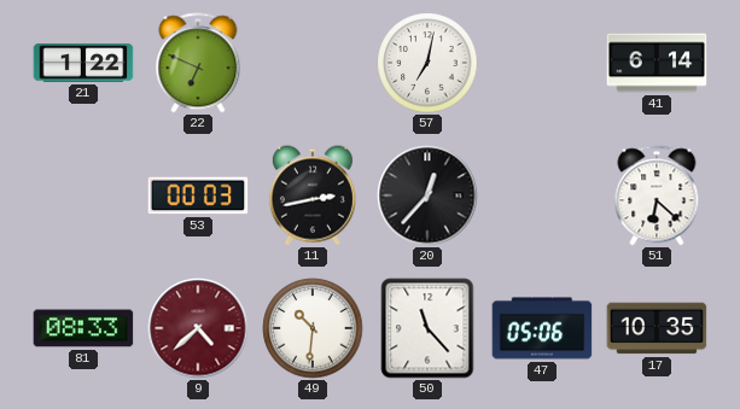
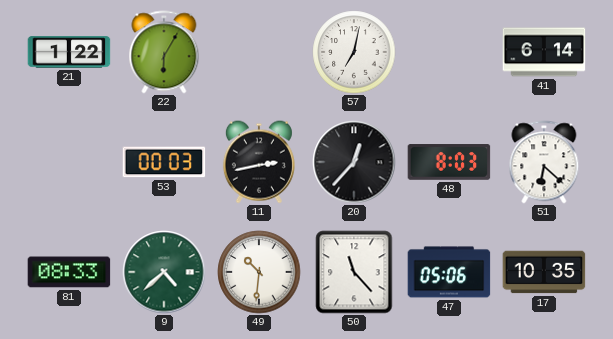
22: 6:49 -> 6:05 (164, 52)
48: none -> 8:03 (449, 162)
9 dial: burgundy -> green (164, 272)
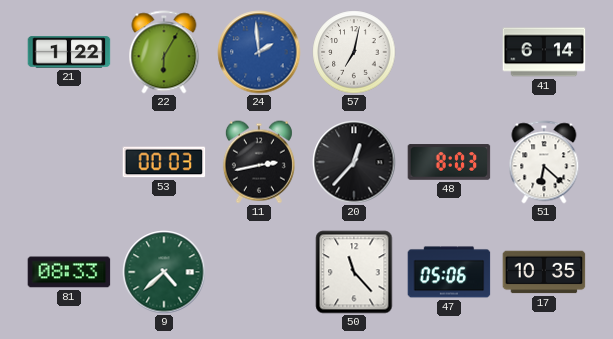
24: none -> 1:59 (259, 52)
49: 10:31 -> none (259, 272)
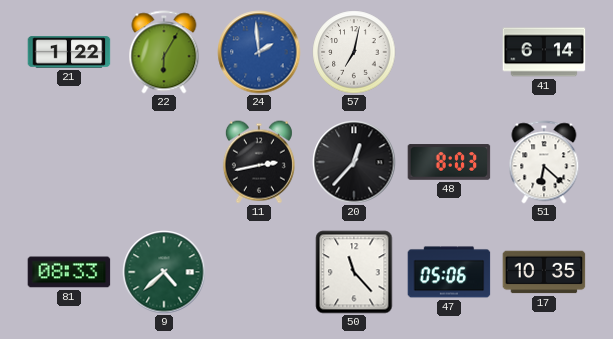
53: 00:03 -> none (164, 162)
